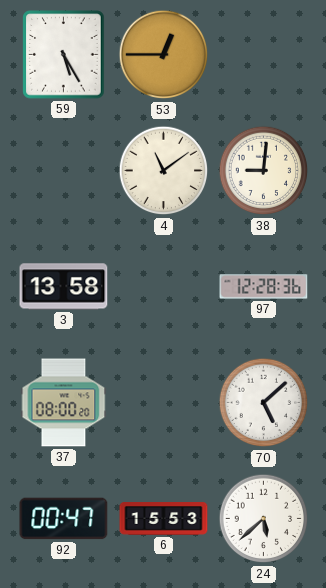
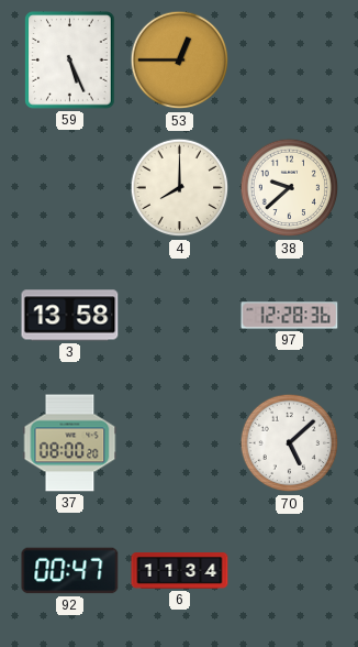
59: 5:25 -> 5:26 (70, 61)
4: 11:09 -> 8:00 (180, 188)
38: 9:01 -> 9:38 (290, 188)
6: 15:53 -> 11:34 (180, 571)
24: 5:38 -> none (264, 519)
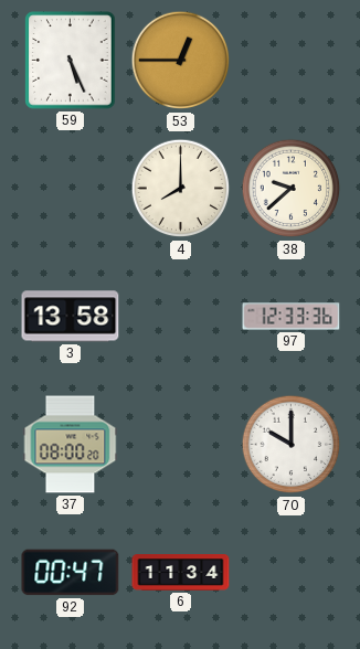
97: 12:28 -> 12:33 (292, 317)
70: 5:08 -> 10:00 (292, 445)
